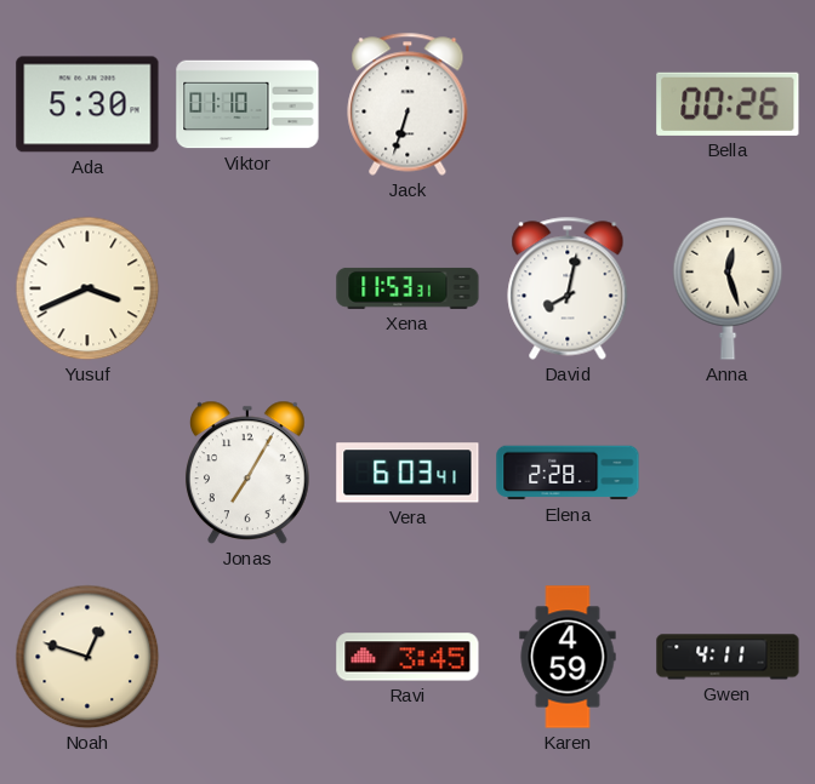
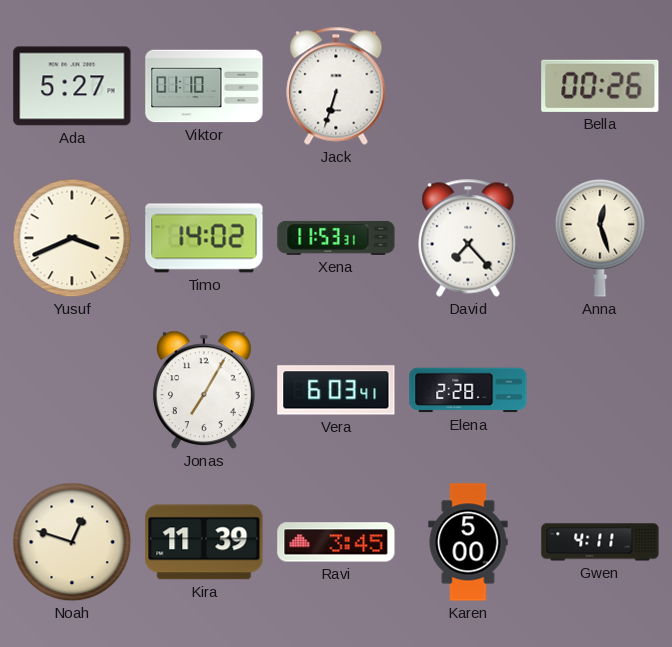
Ada: 5:30 -> 5:27 (72, 86)
Timo: none -> 14:02 (204, 238)
David: 8:02 -> 7:23 (468, 238)
Kira: none -> 11:39 (204, 542)
Karen: 4:59 -> 5:00 (468, 542)
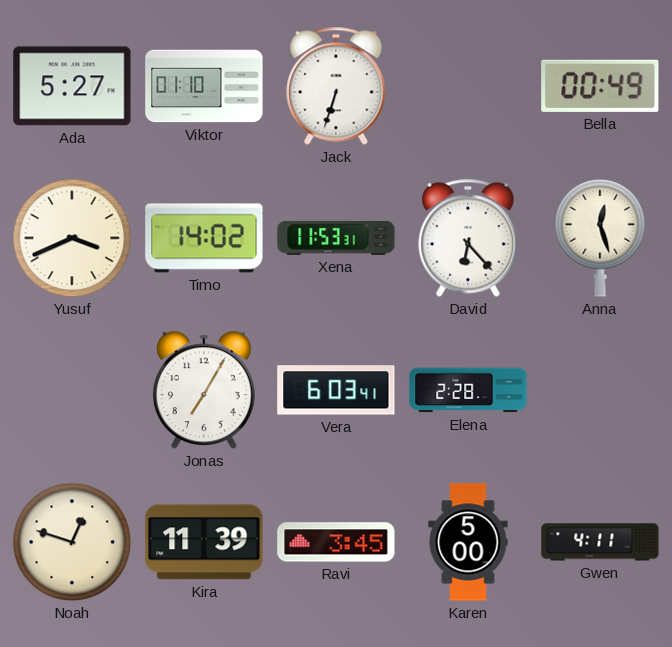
Bella: 00:26 -> 00:49 (600, 86)
David: 7:23 -> 6:23 (468, 238)
